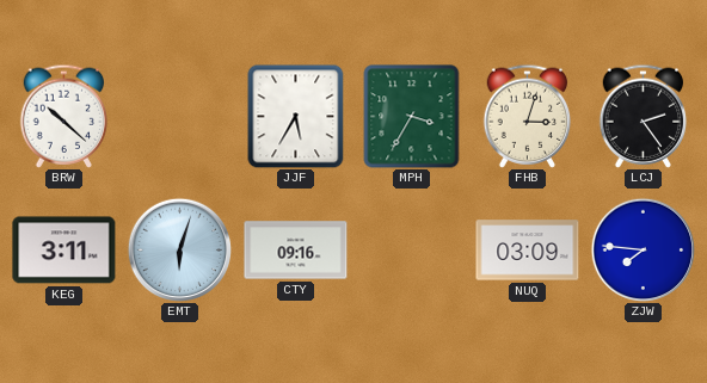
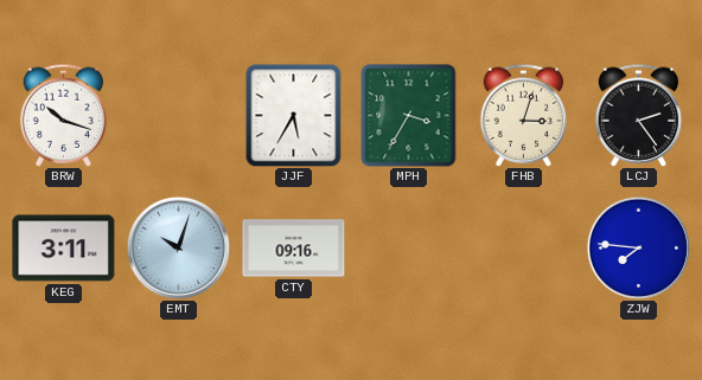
BRW: 10:22 -> 10:18 (64, 115)
EMT: 6:03 -> 10:03 (178, 247)
NUQ: 03:09 -> none (528, 251)
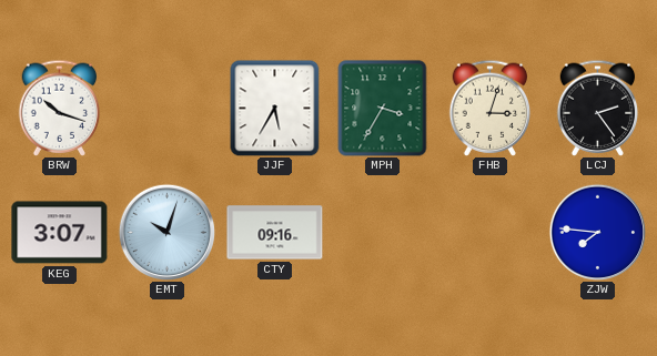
KEG: 3:11 -> 3:07 (60, 233)
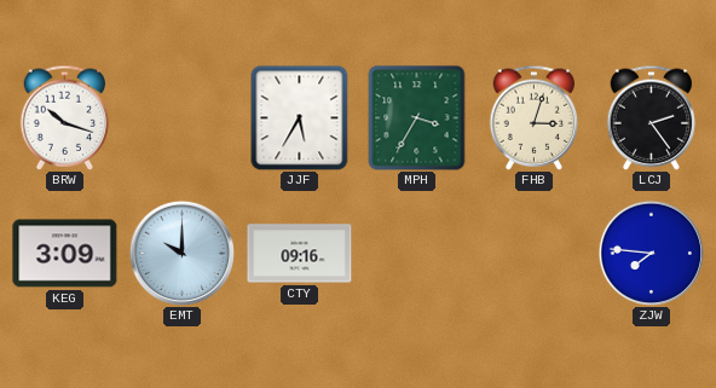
KEG: 3:07 -> 3:09 (65, 254)
EMT: 10:03 -> 10:00 (181, 253)
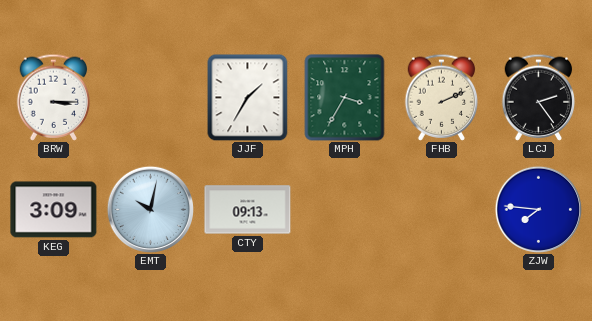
BRW: 10:18 -> 3:15 (54, 97)
JJF: 5:35 -> 1:35 (248, 97)
FHB: 3:03 -> 2:11 (442, 97)
EMT: 10:00 -> 10:02 (150, 209)
CTY: 09:16 -> 09:13 (248, 210)
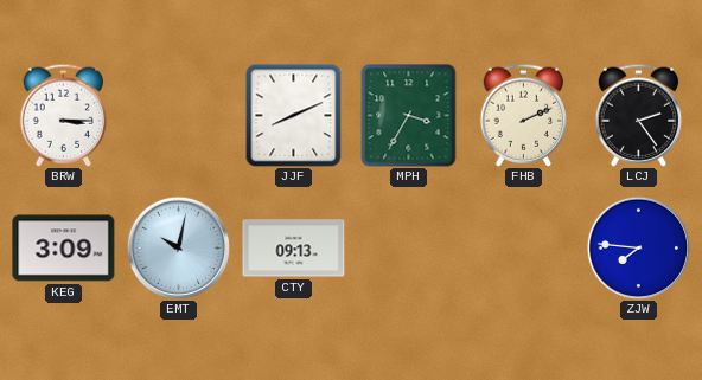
JJF: 1:35 -> 8:11 (294, 115)
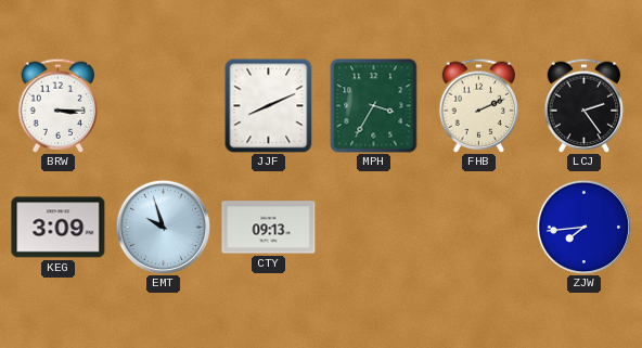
EMT: 10:02 -> 9:57 (163, 227)
ZJW: 7:46 -> 7:44 (583, 227)
